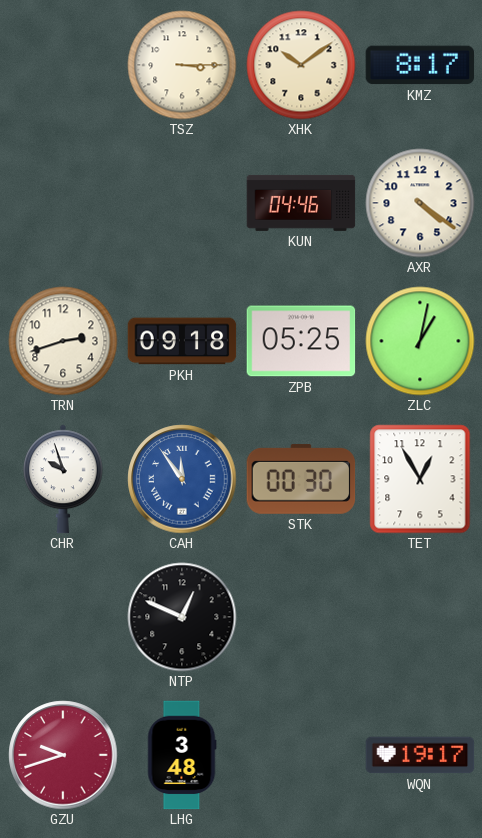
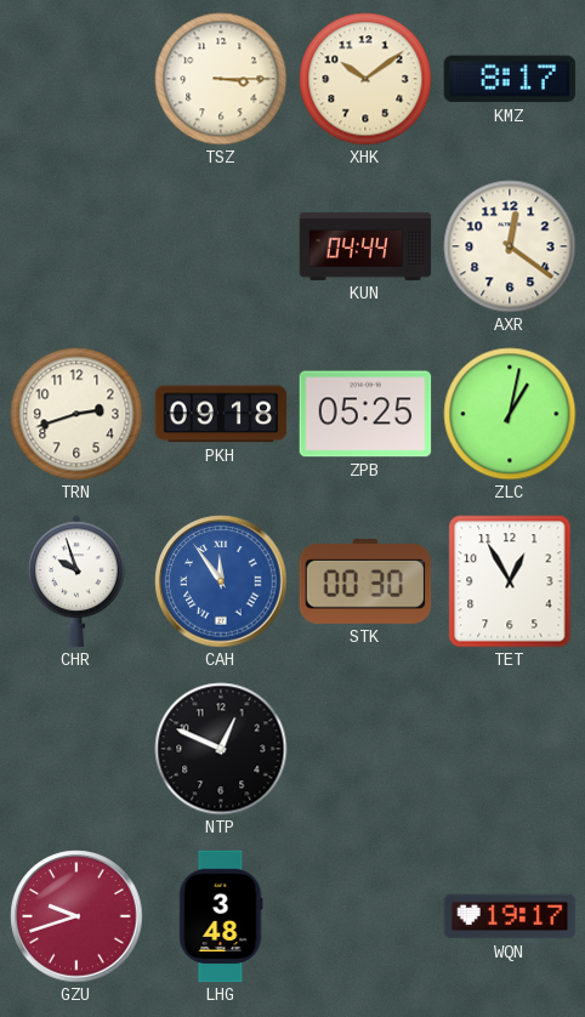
KUN: 04:46 -> 04:44 (365, 246)
AXR: 4:21 -> 12:21 (510, 246)
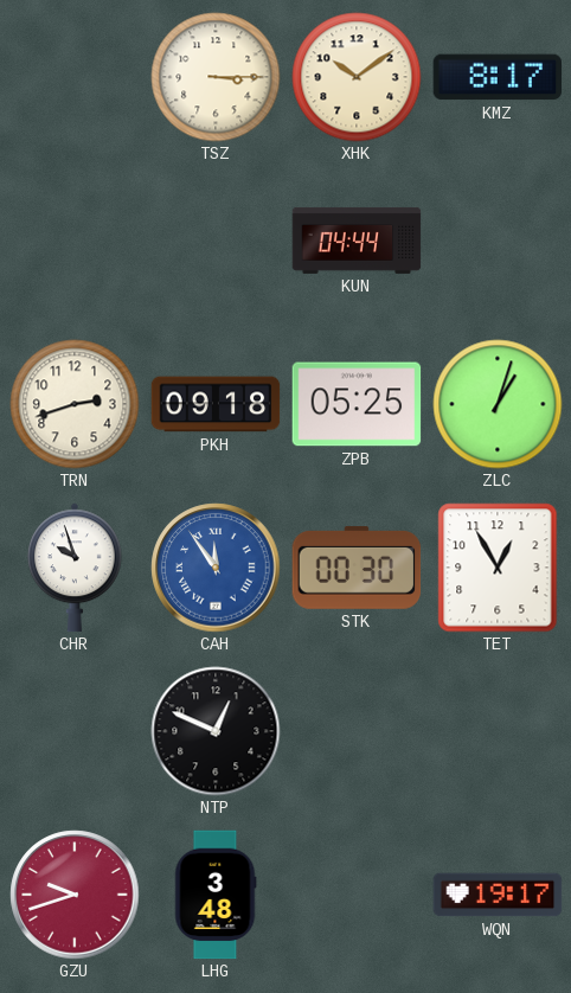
AXR: 12:21 -> none (510, 246)
ZLC: 1:02 -> 1:03 (498, 404)
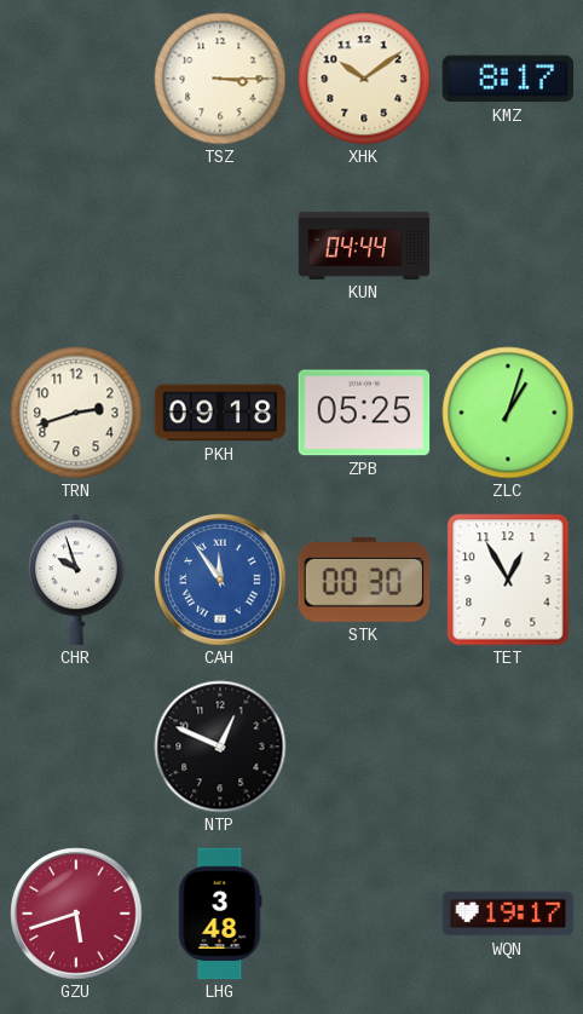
GZU: 9:42 -> 5:42 (76, 914)
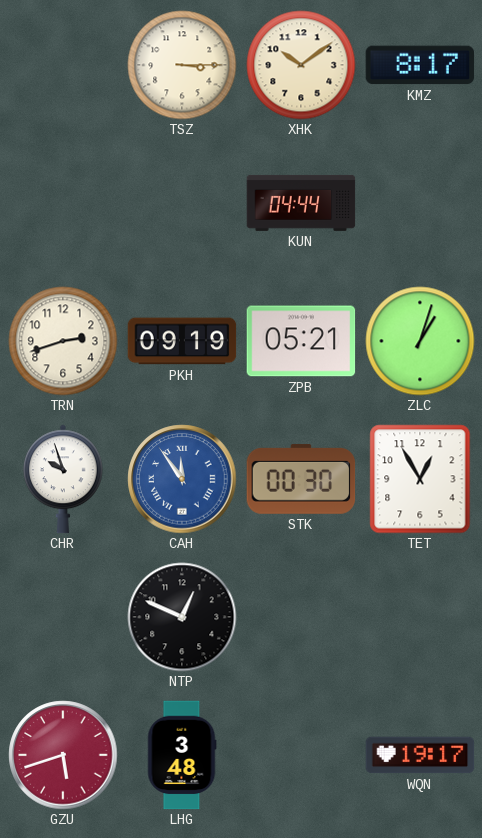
PKH: 09:18 -> 09:19 (182, 341)
ZPB: 05:25 -> 05:21 (301, 341)
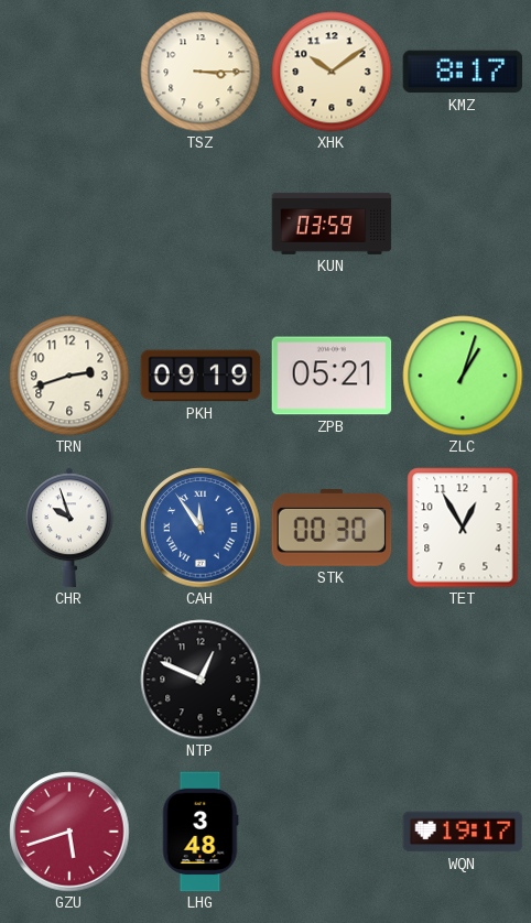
KUN: 04:44 -> 03:59 (332, 224)
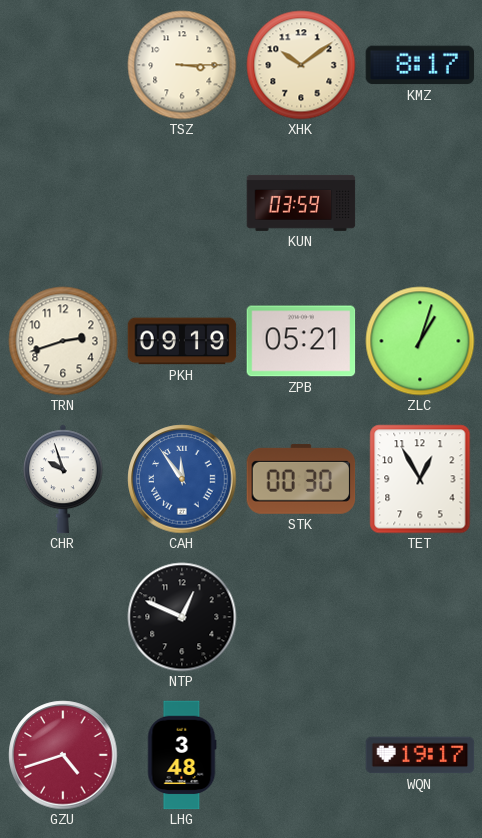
GZU: 5:42 -> 4:42 (63, 755)
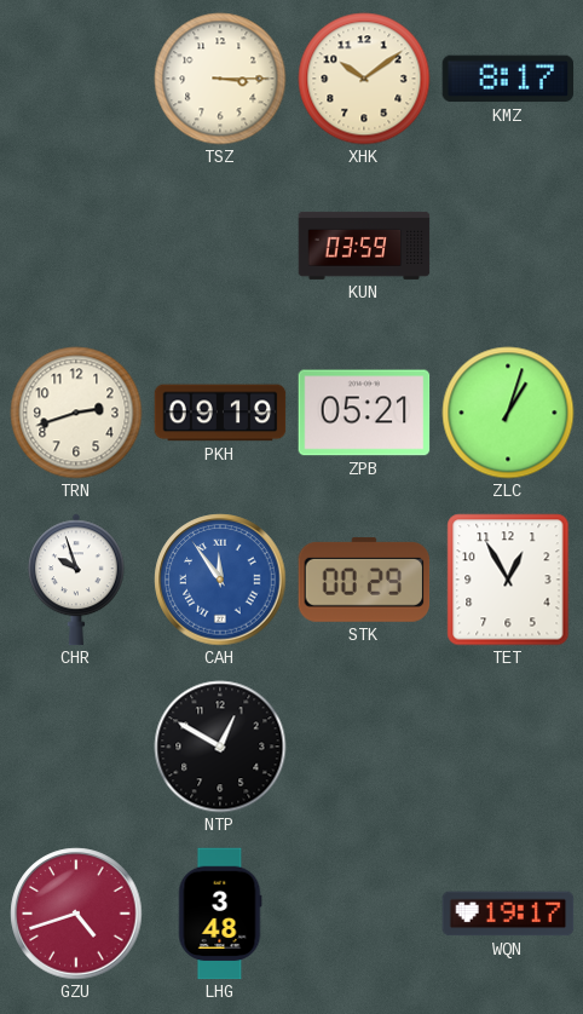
STK: 00:30 -> 00:29 (364, 580)
NTP: 12:49 -> 12:50 (220, 747)
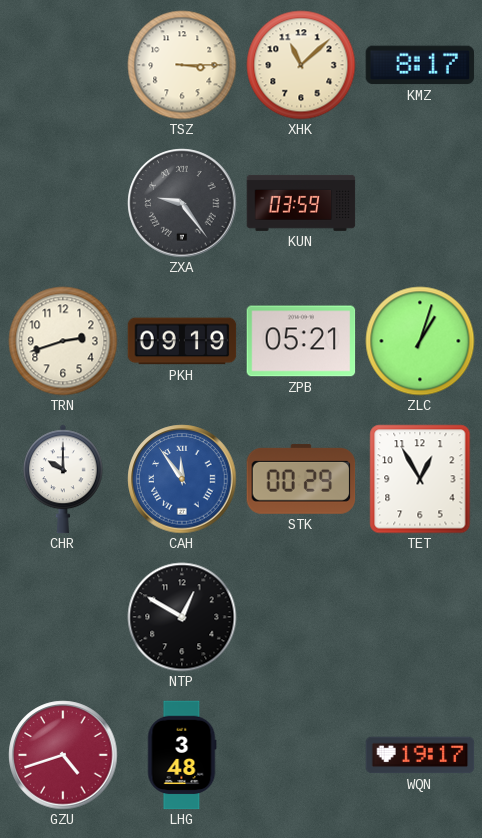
XHK: 10:09 -> 11:08 (301, 65)
ZXA: none -> 9:24 (182, 203)
CHR: 9:57 -> 10:00 (64, 479)
